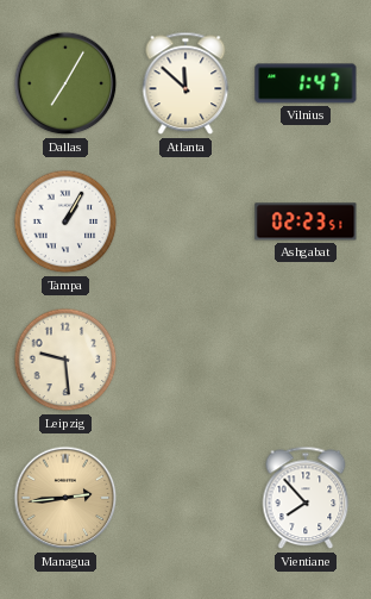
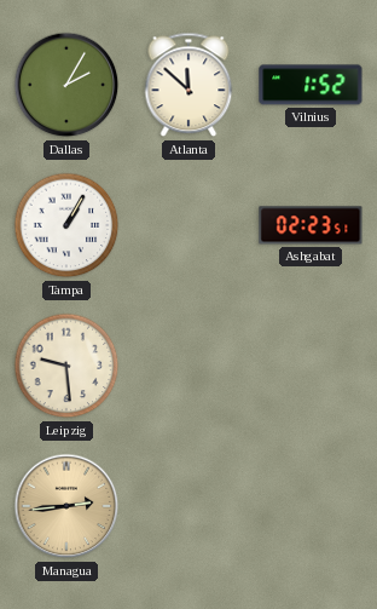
Dallas: 7:05 -> 2:05 (66, 85)
Vilnius: 1:47 -> 1:52 (311, 85)
Vientiane: 7:53 -> none (306, 498)
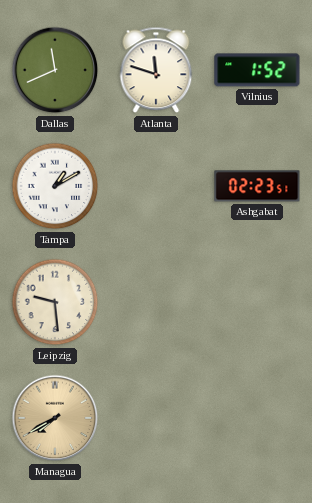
Dallas: 2:05 -> 11:41 (55, 70)
Atlanta: 11:52 -> 11:48 (156, 70)
Tampa: 1:05 -> 1:10 (55, 186)
Managua: 2:44 -> 7:40 (55, 418)
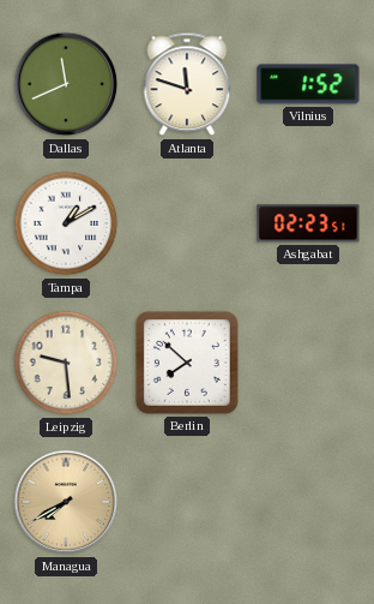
Berlin: none -> 7:52 (187, 363)
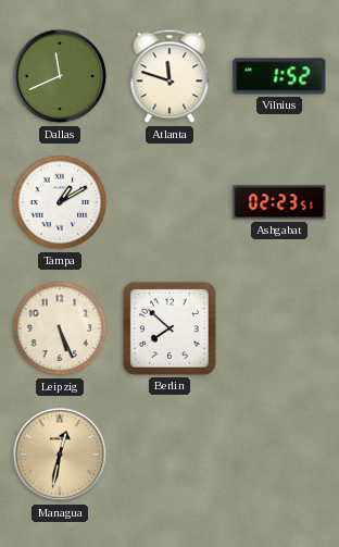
Leipzig: 9:29 -> 5:26 (60, 328)
Managua: 7:40 -> 12:32 (60, 455)
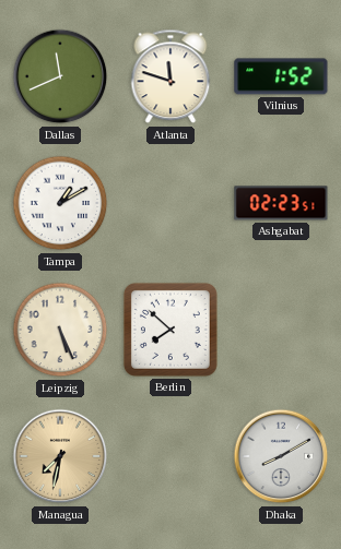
Managua: 12:32 -> 7:32 (60, 456)
Dhaka: none -> 8:10 (281, 456)
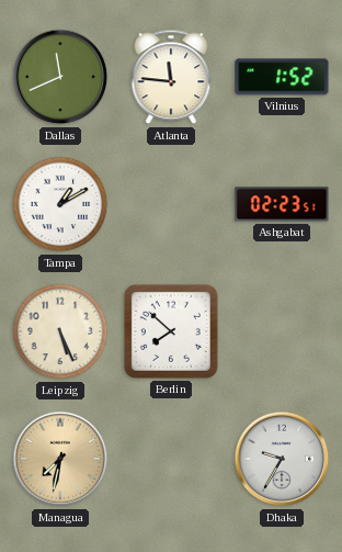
Atlanta: 11:48 -> 11:46 (171, 77)
Dhaka: 8:10 -> 9:35 (282, 459)
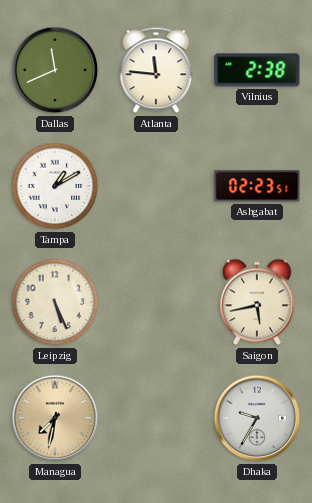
Vilnius: 1:52 -> 2:38 (257, 70)
Berlin: 7:52 -> none (171, 331)
Saigon: none -> 5:43 (257, 302)
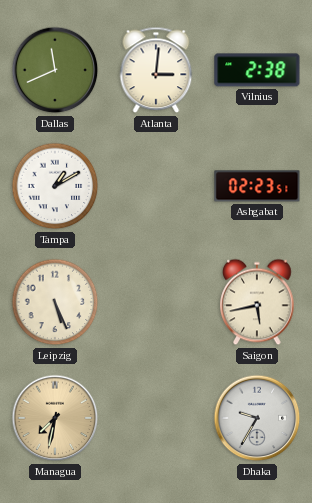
Atlanta: 11:46 -> 3:01 (156, 70)
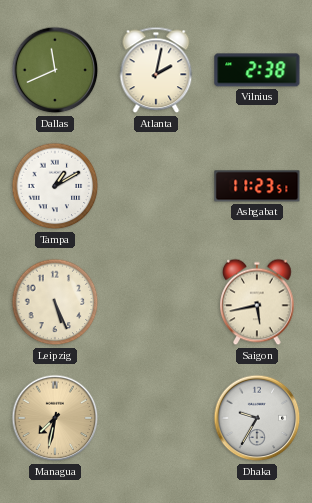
Atlanta: 3:01 -> 2:02 (156, 70)
Ashgabat: 02:23 -> 11:23 (257, 186)
